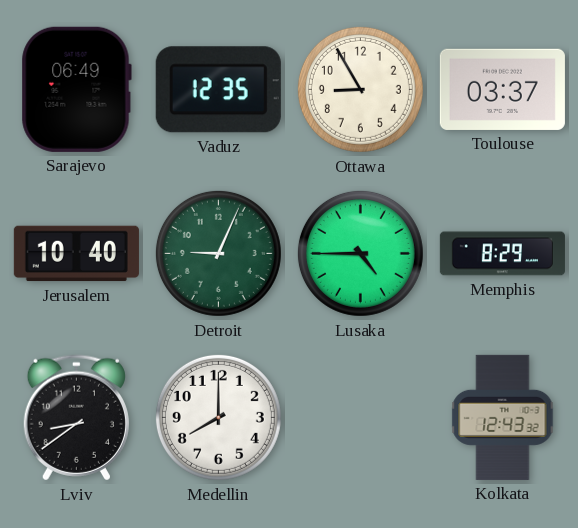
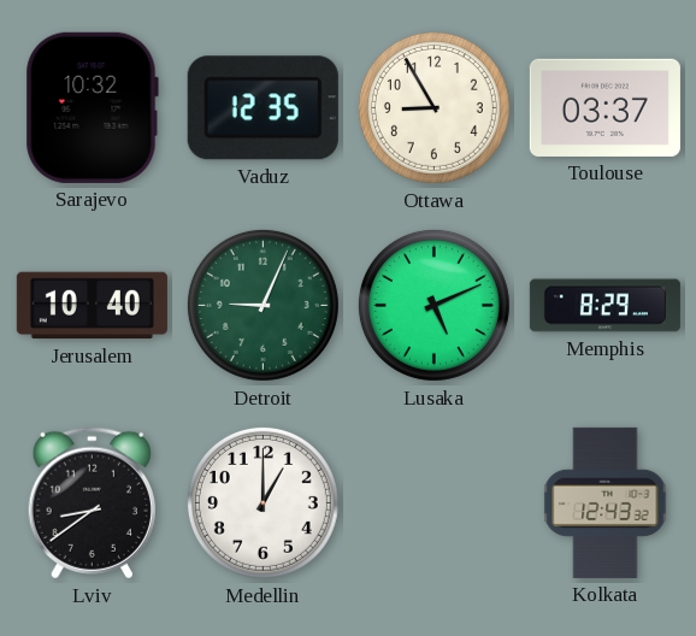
Sarajevo: 06:49 -> 10:32 (92, 107)
Lusaka: 4:45 -> 5:11 (433, 305)
Medellin: 8:00 -> 1:00 (263, 502)
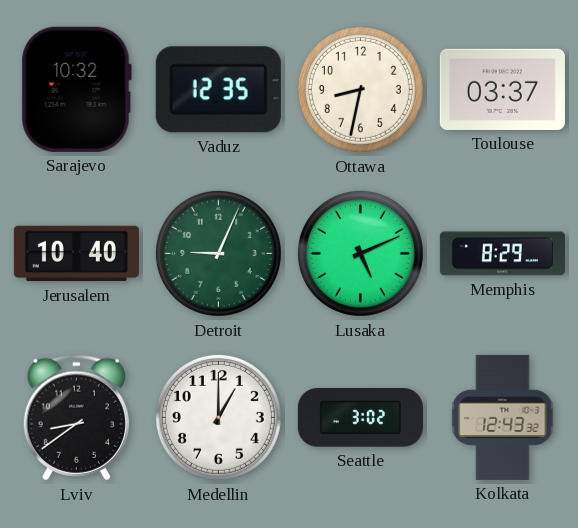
Ottawa: 8:55 -> 8:32 (360, 89)
Seattle: none -> 3:02 (360, 418)
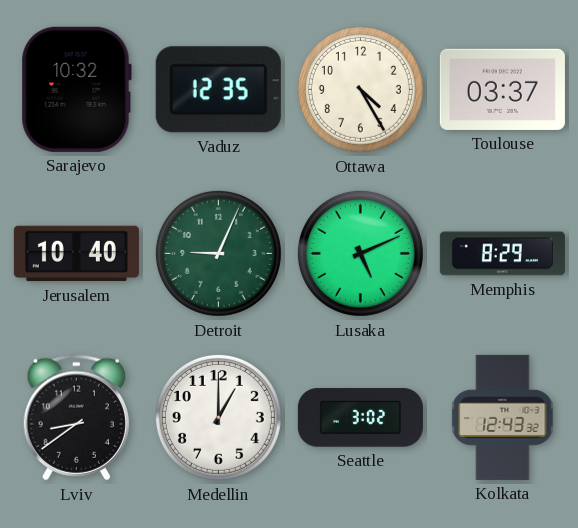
Ottawa: 8:32 -> 4:25 (360, 89)
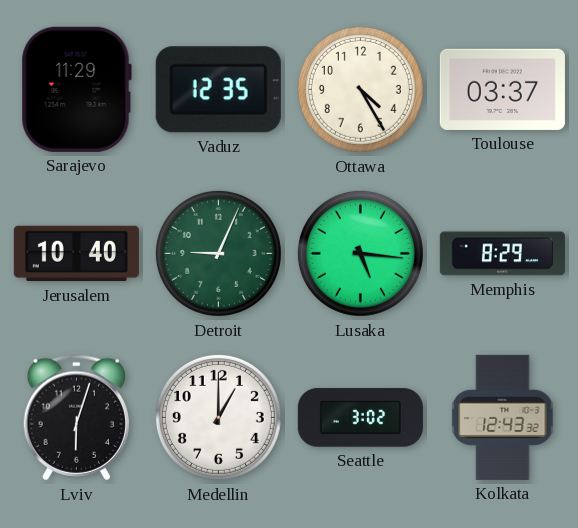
Sarajevo: 10:32 -> 11:29 (76, 89)
Lusaka: 5:11 -> 5:16 (360, 253)
Lviv: 8:39 -> 6:03 (76, 418)
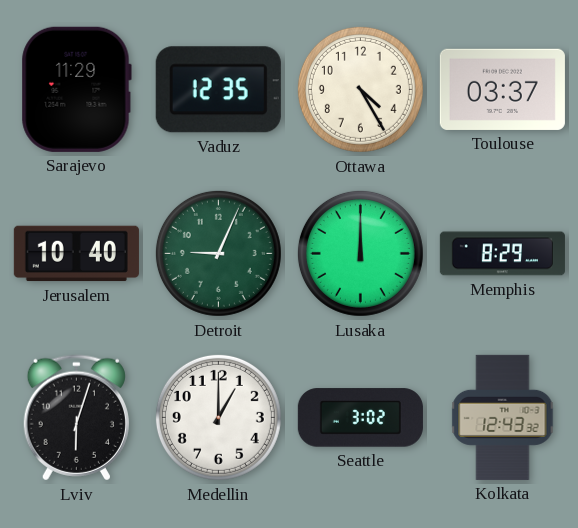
Lusaka: 5:16 -> 12:00 (360, 253)
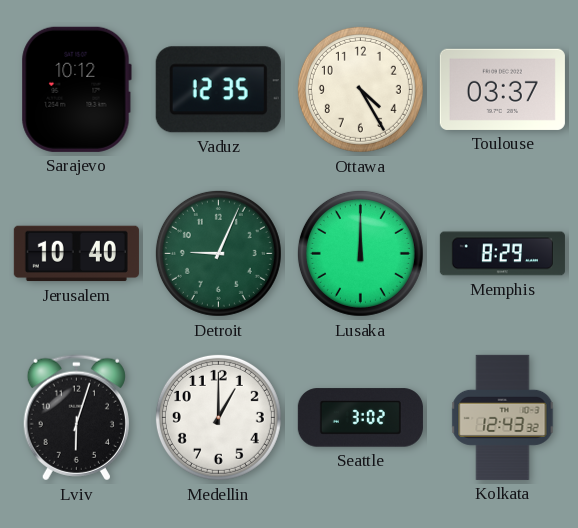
Sarajevo: 11:29 -> 10:12 (76, 89)
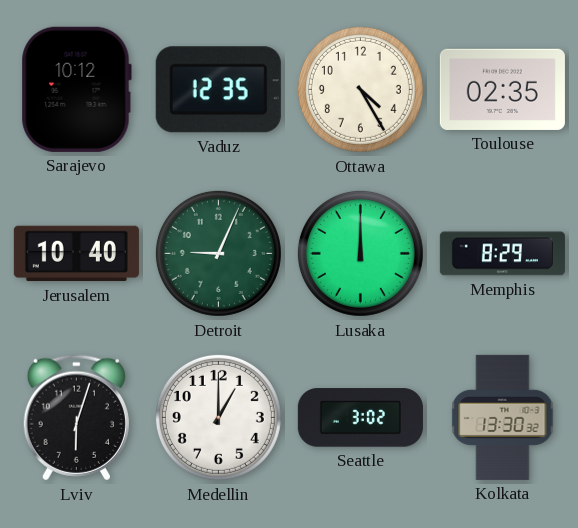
Toulouse: 03:37 -> 02:35 (502, 89)
Kolkata: 12:43 -> 13:30 (503, 417)
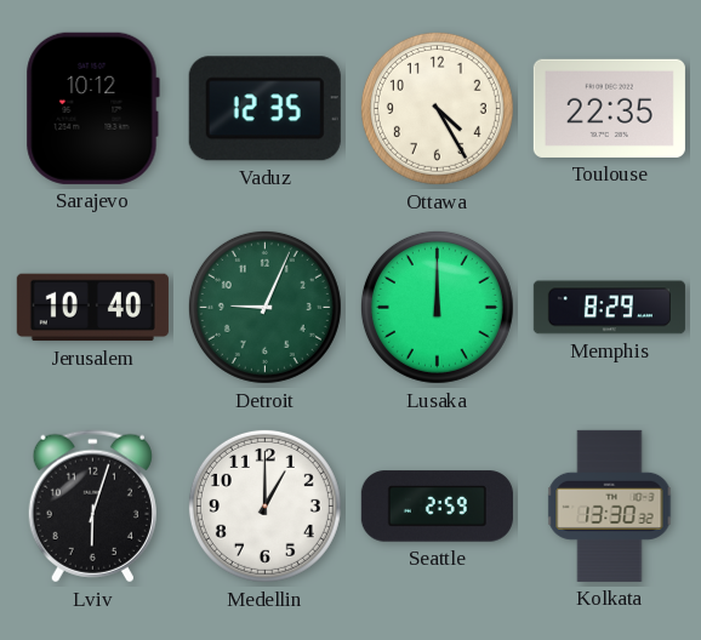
Toulouse: 02:35 -> 22:35 (609, 108)
Seattle: 3:02 -> 2:59 (437, 507)
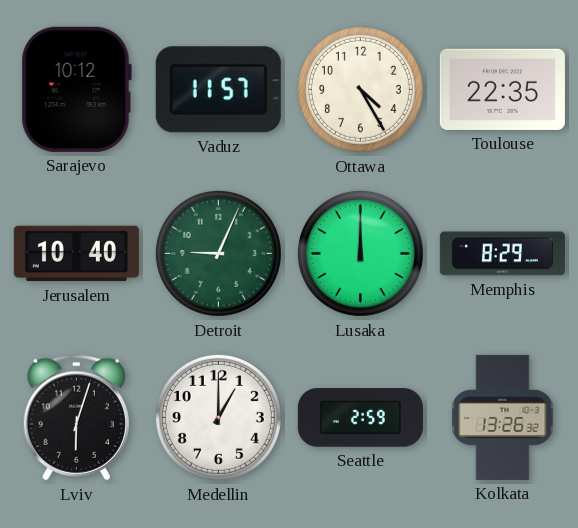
Vaduz: 12:35 -> 11:57 (218, 90)
Kolkata: 13:30 -> 13:26 (503, 417)
